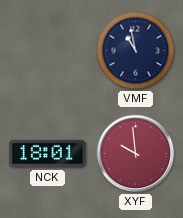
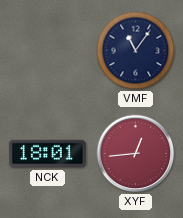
VMF: 10:58 -> 11:06 (136, 51)
XYF: 9:59 -> 12:44 (136, 154)
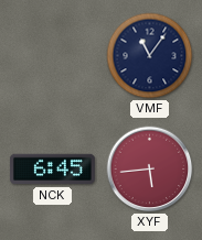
NCK: 18:01 -> 6:45 (52, 170)
XYF: 12:44 -> 5:44 (150, 170)
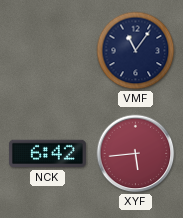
NCK: 6:45 -> 6:42 (47, 154)
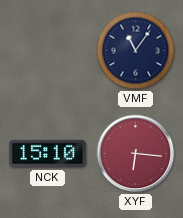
NCK: 6:42 -> 15:10 (47, 154)
XYF: 5:44 -> 6:16 (136, 154)
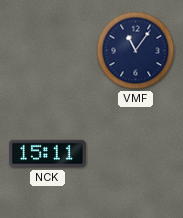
NCK: 15:10 -> 15:11 (47, 154)
XYF: 6:16 -> none (136, 154)
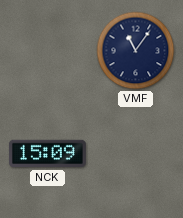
NCK: 15:11 -> 15:09 (47, 154)
